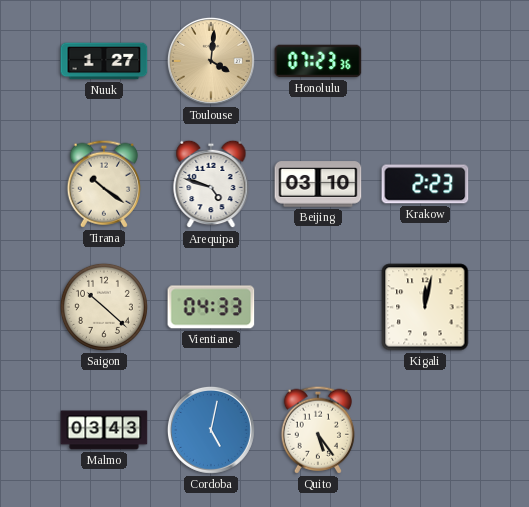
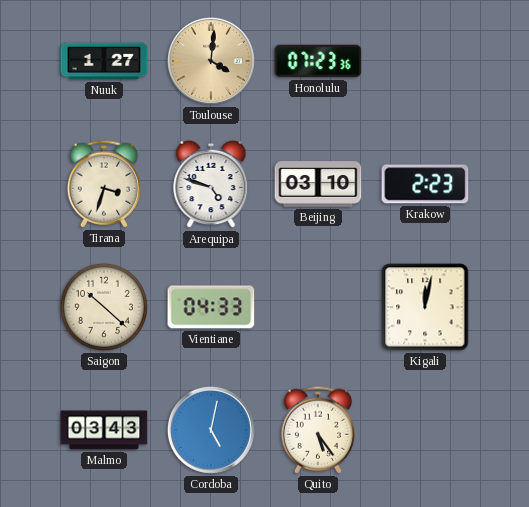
Tirana: 10:21 -> 3:33 (103, 184)
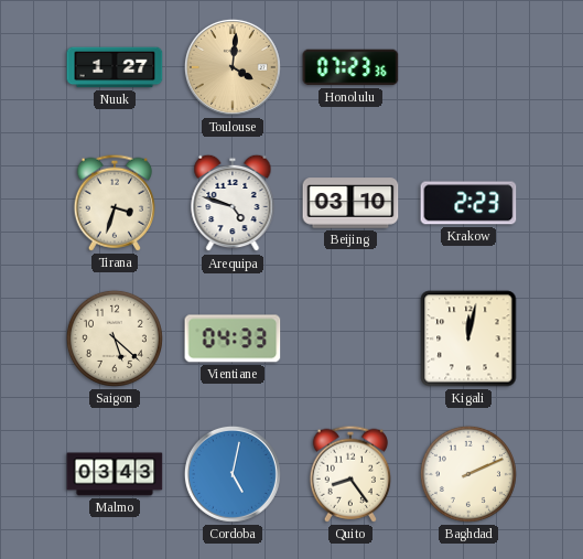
Saigon: 10:22 -> 5:22 (115, 338)
Quito: 5:24 -> 8:24 (349, 474)
Baghdad: none -> 2:11 (468, 474)
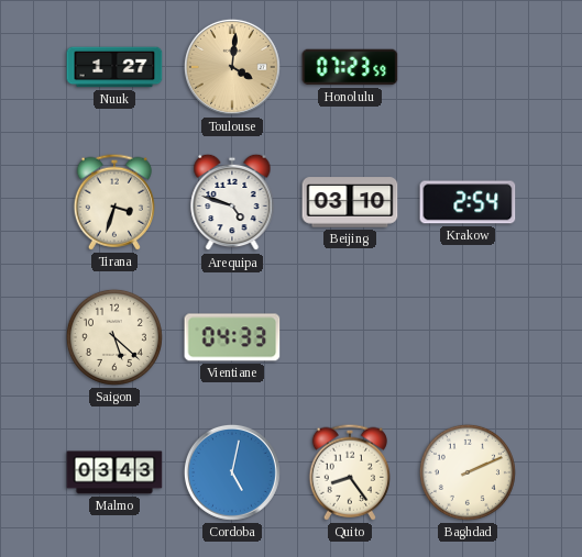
Honolulu: 07:23:36 -> 07:23:59 (350, 67)
Krakow: 2:23 -> 2:54 (468, 202)
Kigali: 12:02 -> none (468, 338)
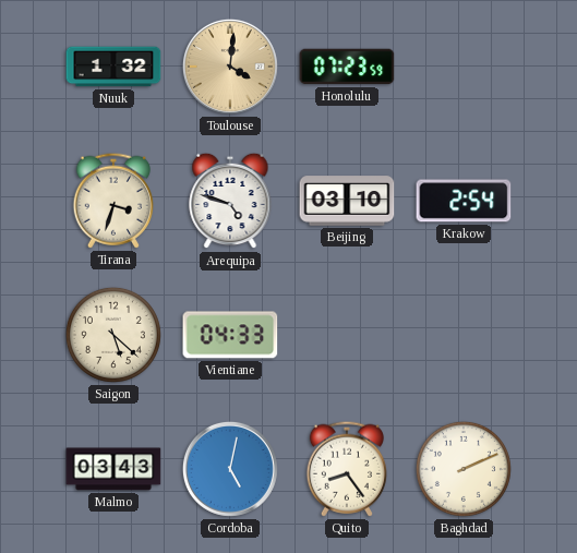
Nuuk: 1:27 -> 1:32 (113, 67)
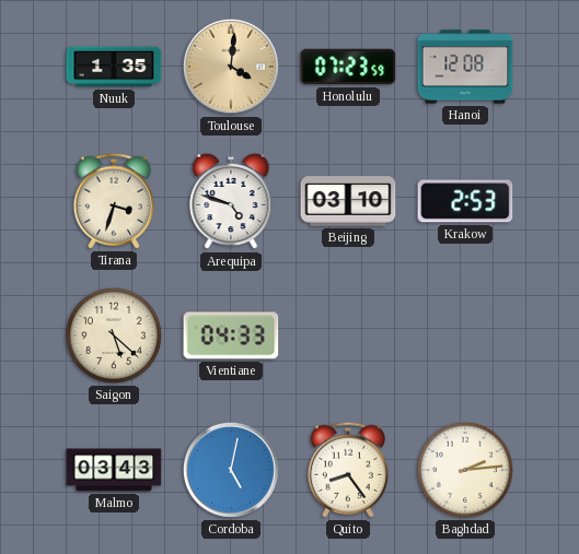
Nuuk: 1:32 -> 1:35 (114, 67)
Hanoi: none -> 12:08 (465, 67)
Krakow: 2:54 -> 2:53 (465, 201)
Baghdad: 2:11 -> 2:14 (465, 470)
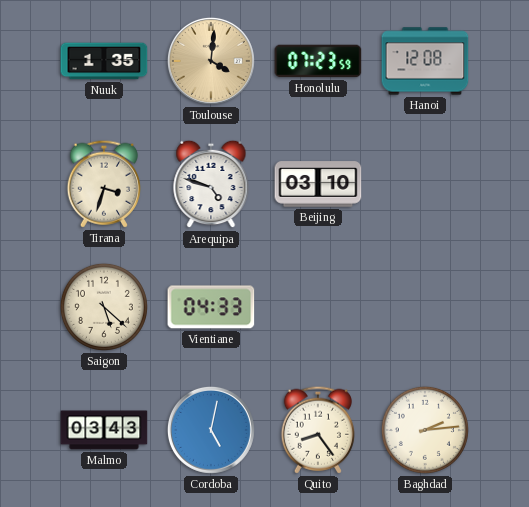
Krakow: 2:53 -> none (465, 201)
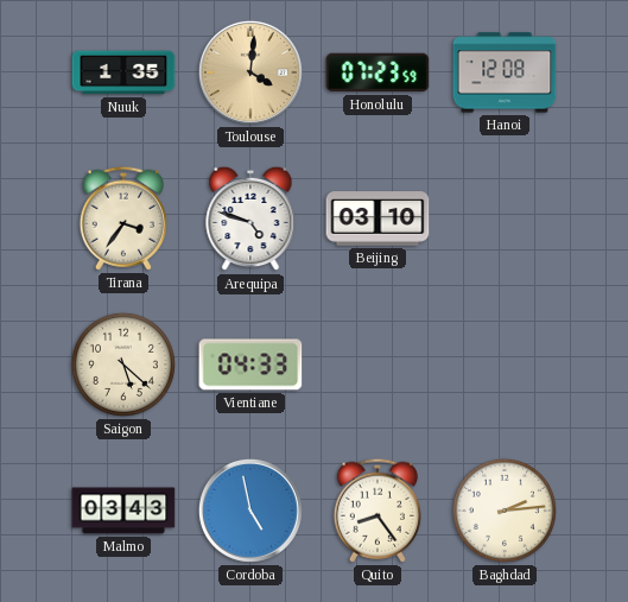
Tirana: 3:33 -> 3:36 (122, 218)
Cordoba: 5:02 -> 4:58 (250, 511)
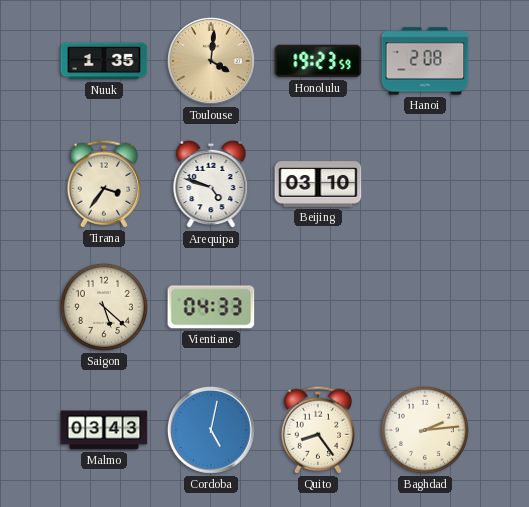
Honolulu: 07:23 -> 19:23 (318, 61)
Hanoi: 12:08 -> 2:08 (425, 61)
Cordoba: 4:58 -> 5:02 (211, 430)
